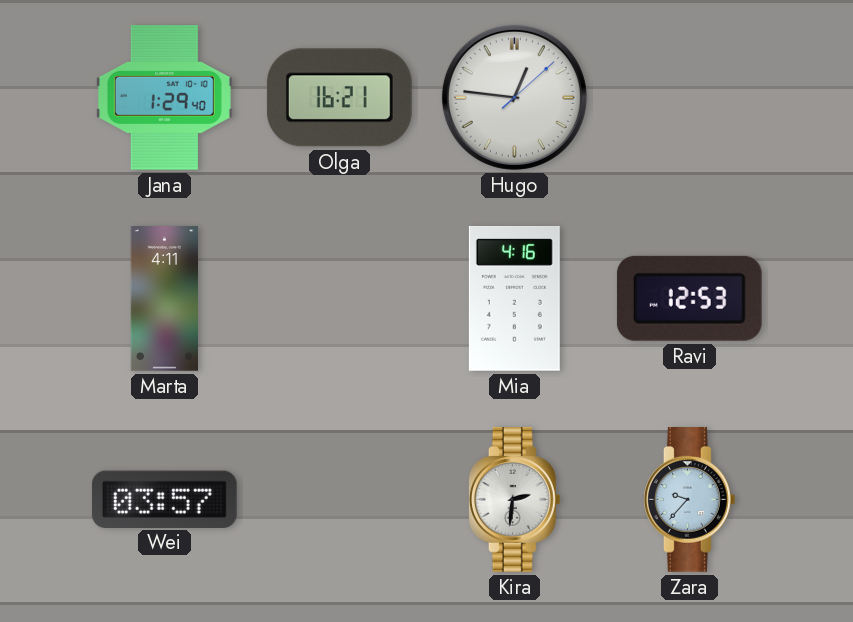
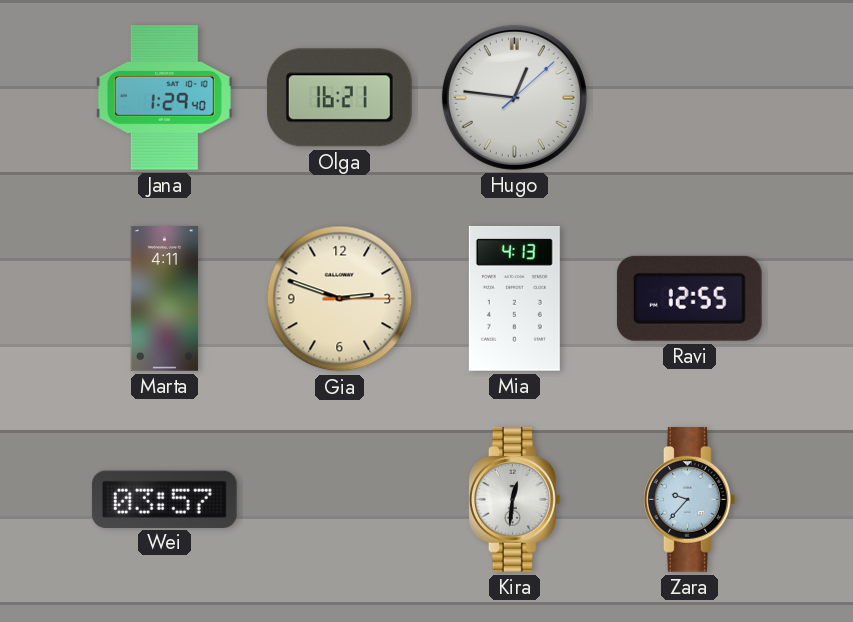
Gia: none -> 2:48 (340, 299)
Mia: 4:16 -> 4:13 (514, 298)
Ravi: 12:53 -> 12:55 (689, 298)
Kira: 2:31 -> 12:31 (514, 500)
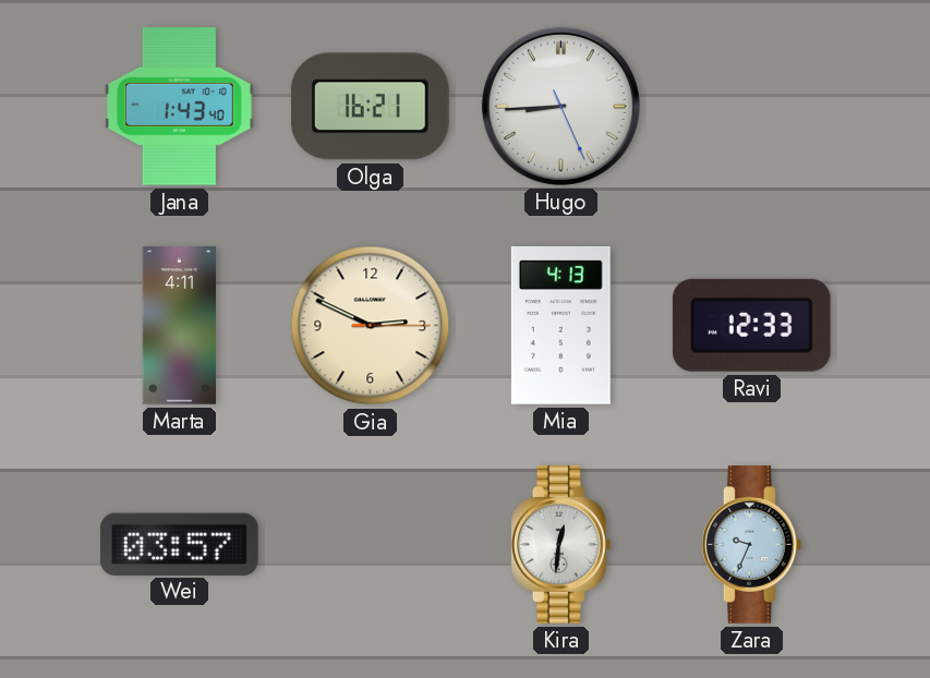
Jana: 1:29 -> 1:43 (179, 107)
Hugo: 12:46 -> 8:44 (560, 106)
Gia: 2:48 -> 2:49 (371, 326)
Ravi: 12:55 -> 12:33 (751, 325)
Zara: 9:37 -> 9:34 (751, 545)
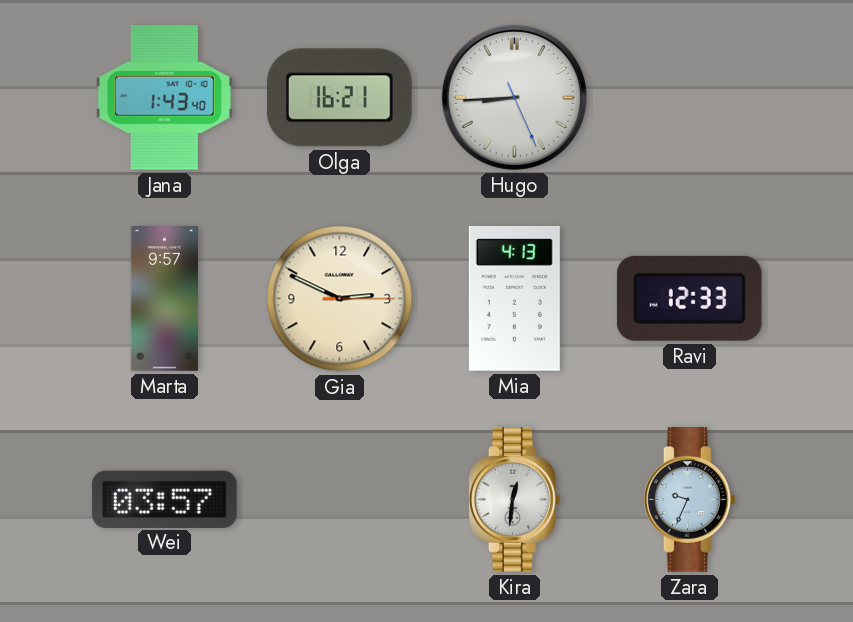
Marta: 4:11 -> 9:57 (164, 299)
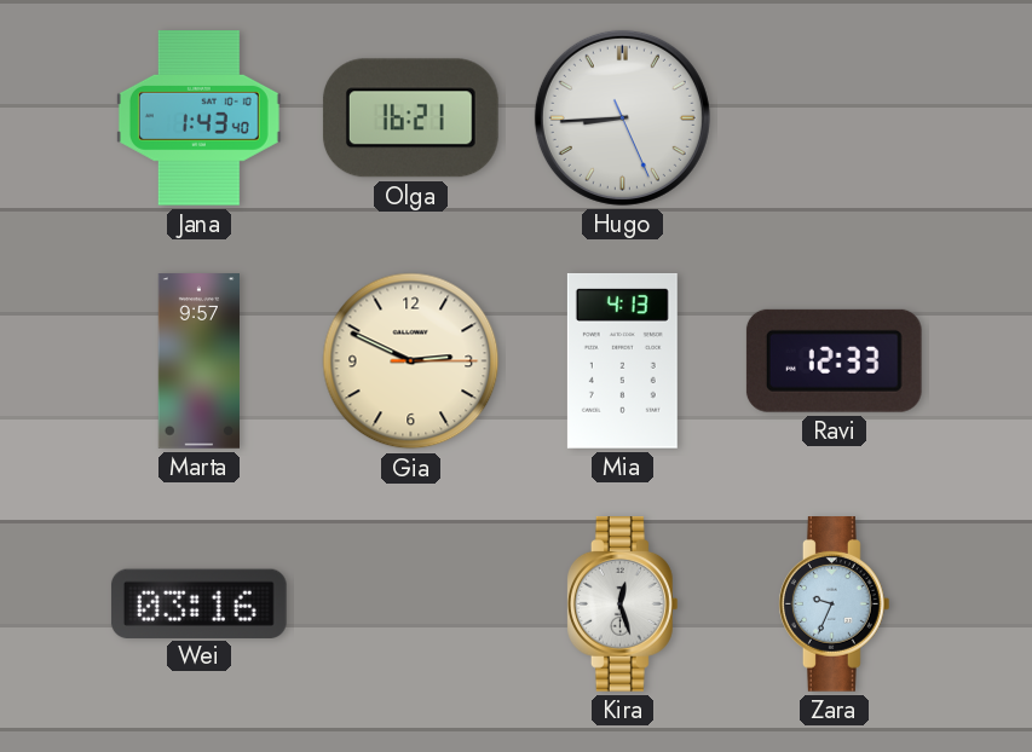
Wei: 03:57 -> 03:16 (198, 603)
Kira: 12:31 -> 12:27 (622, 605)
